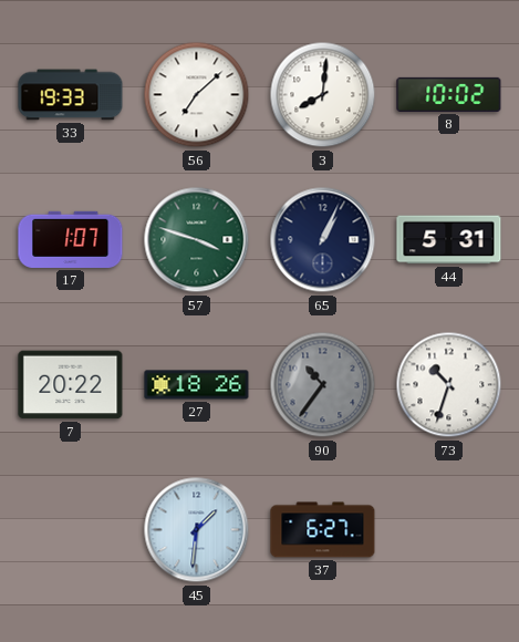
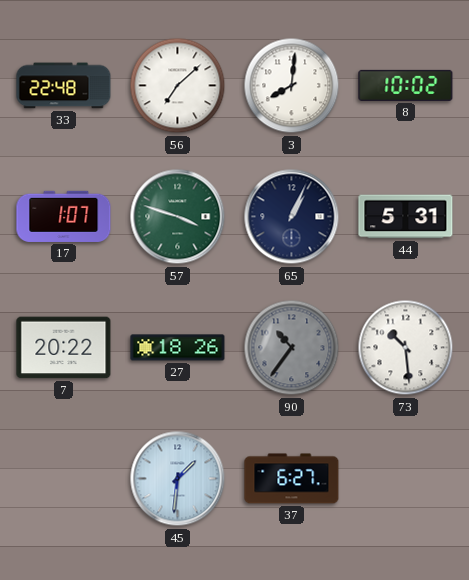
33: 19:33 -> 22:48 (64, 86)
73: 10:33 -> 10:29 (406, 348)
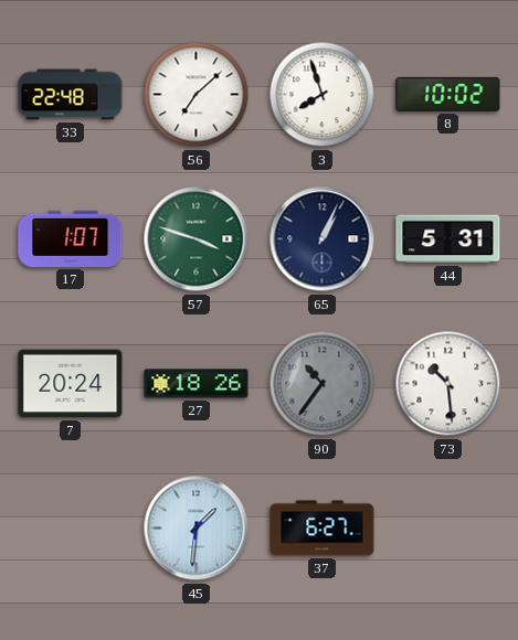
3: 8:01 -> 7:57 (323, 95)
7: 20:22 -> 20:24 (71, 384)
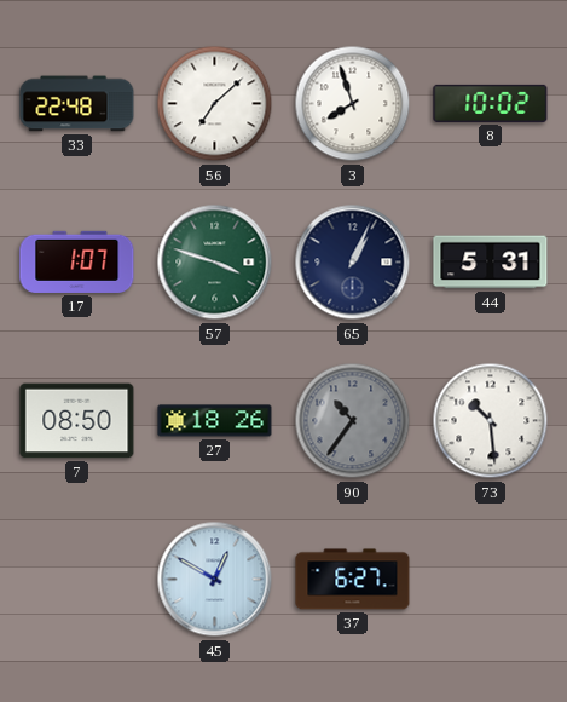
7: 20:24 -> 08:50 (77, 421)
45: 1:31 -> 12:50 (215, 580)
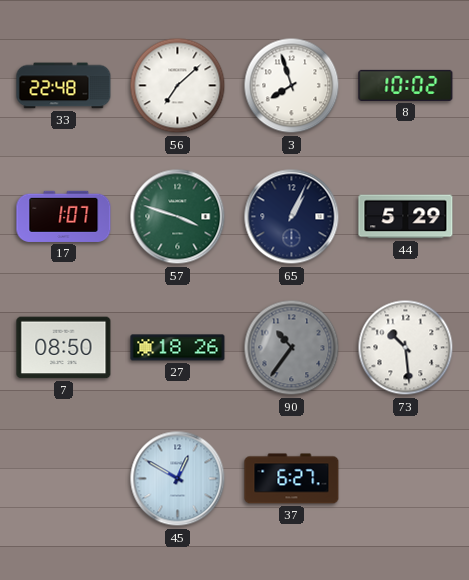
44: 5:31 -> 5:29 (406, 217)
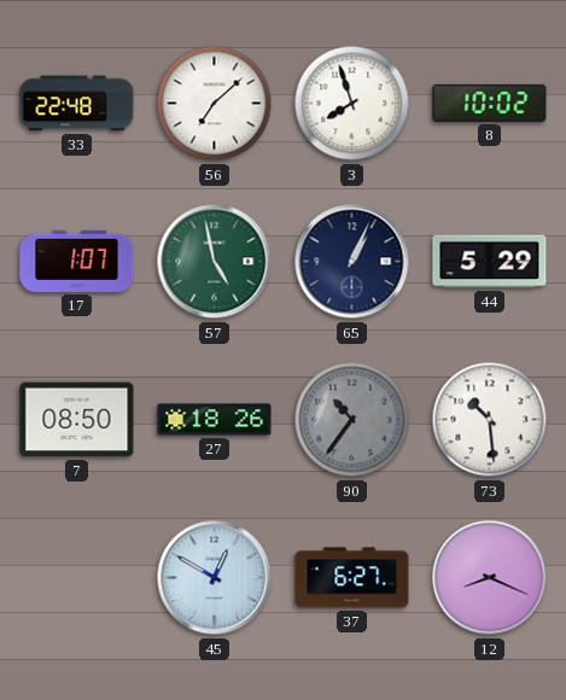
57: 3:48 -> 4:58 (215, 262)
12: none -> 8:19 (490, 578)
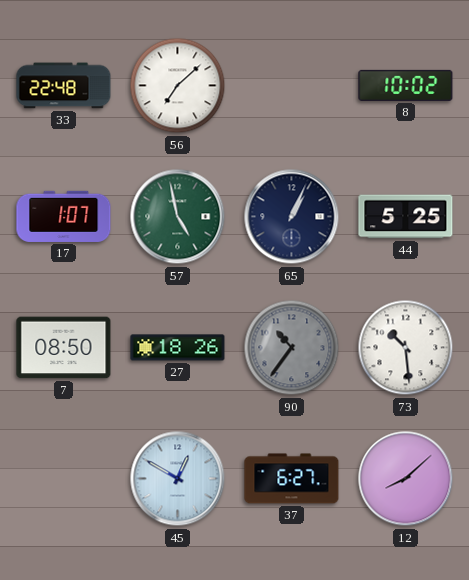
3: 7:57 -> none (352, 104)
44: 5:29 -> 5:25 (406, 217)
12: 8:19 -> 8:08 (406, 479)
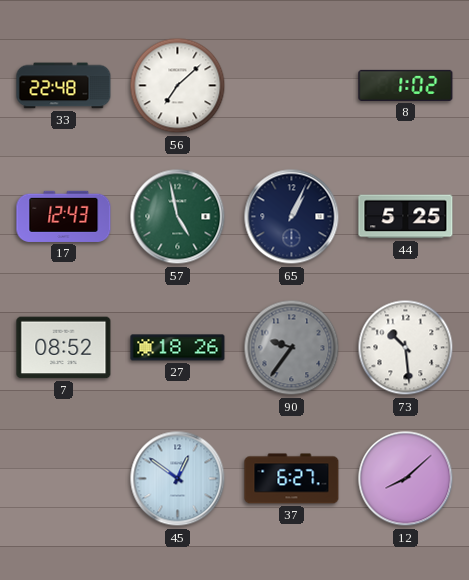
8: 10:02 -> 1:02 (406, 85)
17: 1:07 -> 12:43 (64, 216)
7: 08:50 -> 08:52 (64, 348)
90: 10:36 -> 9:36 (292, 348)
45: 12:50 -> 12:51 (178, 479)
